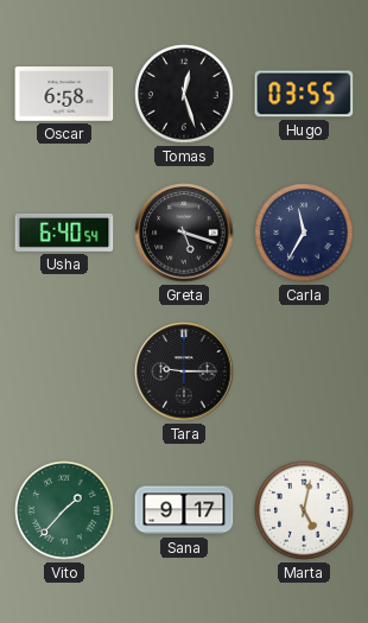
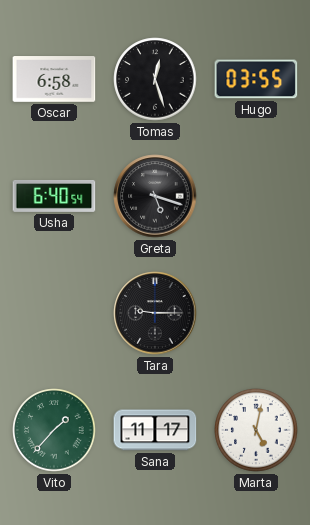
Carla: 11:35 -> none (304, 233)
Sana: 9:17 -> 11:17 (155, 430)
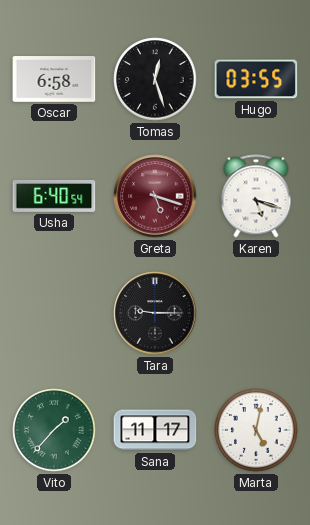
Greta dial: black -> burgundy (155, 196)
Karen: none -> 5:18 (256, 196)
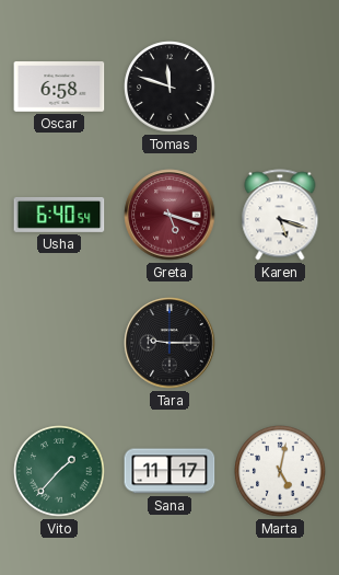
Tomas: 12:27 -> 11:48 (169, 87)
Hugo: 03:55 -> none (256, 79)
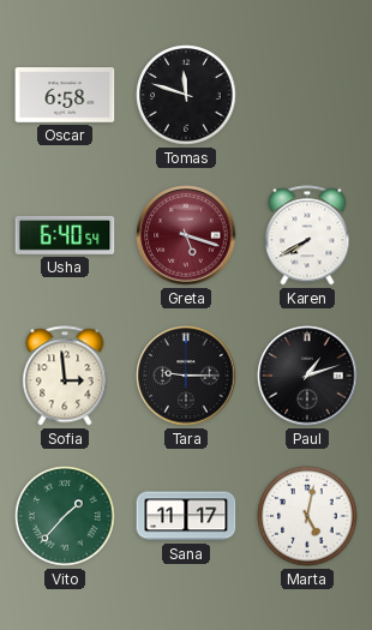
Karen: 5:18 -> 7:40 (307, 235)
Sofia: none -> 2:59 (65, 376)
Paul: none -> 1:12 (307, 376)
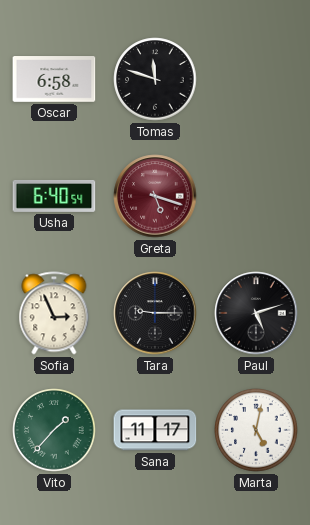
Karen: 7:40 -> none (307, 235)
Sofia: 2:59 -> 2:56 (54, 313)
Paul: 1:12 -> 5:12 (256, 313)
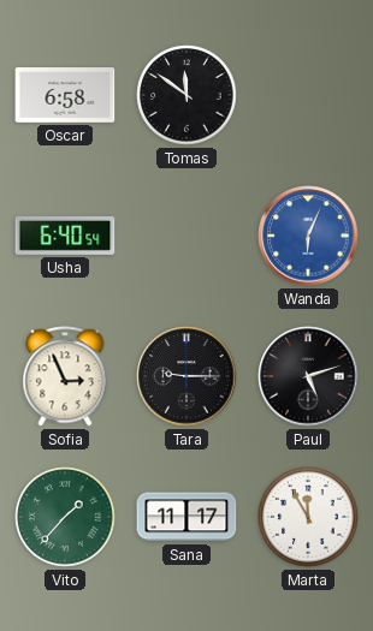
Tomas: 11:48 -> 11:51 (186, 95)
Greta: 5:18 -> none (155, 196)
Wanda: none -> 6:04 (308, 236)
Marta: 5:02 -> 11:55 (308, 517)
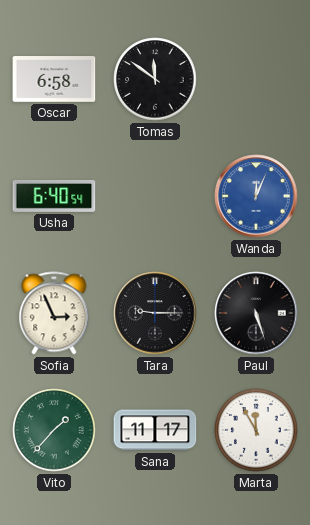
Wanda: 6:04 -> 12:04 (256, 196)
Paul: 5:12 -> 5:27 (256, 313)
